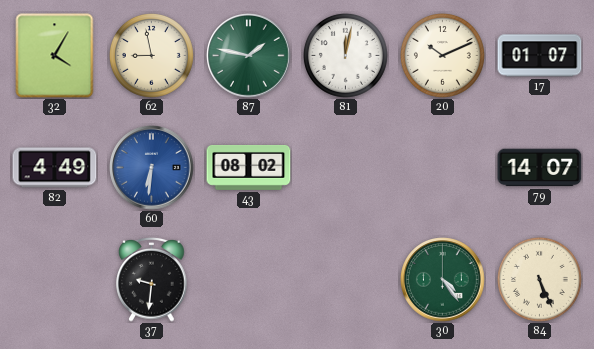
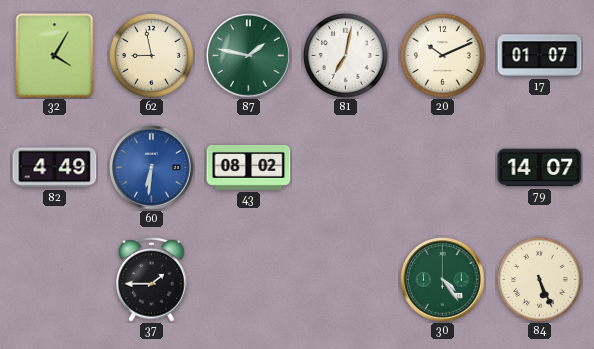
81: 12:02 -> 7:02 (345, 55)
37: 9:31 -> 1:45 (152, 279)
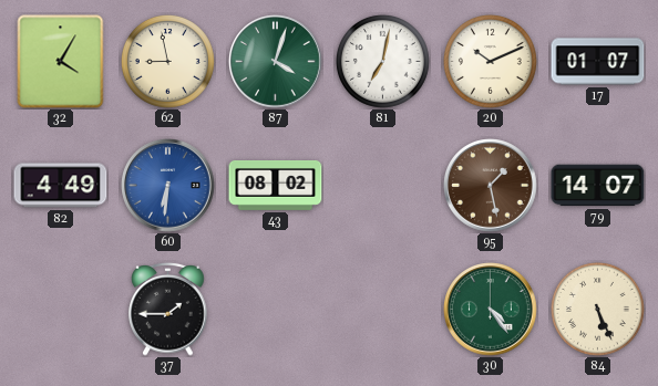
87: 1:47 -> 4:03 (276, 62)
95: none -> 1:28 (491, 186)
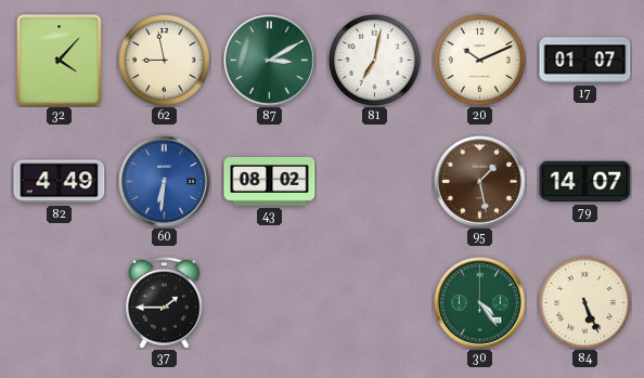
32: 4:05 -> 4:07 (60, 61)
87: 4:03 -> 3:10 (270, 61)
